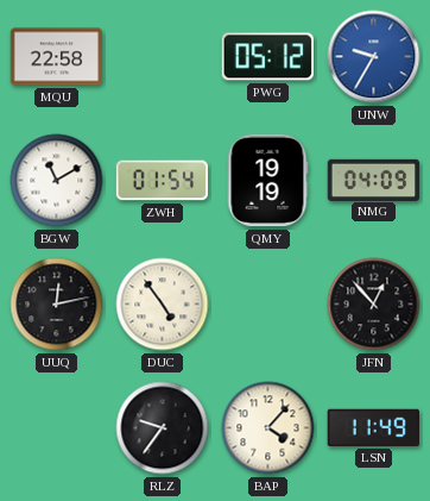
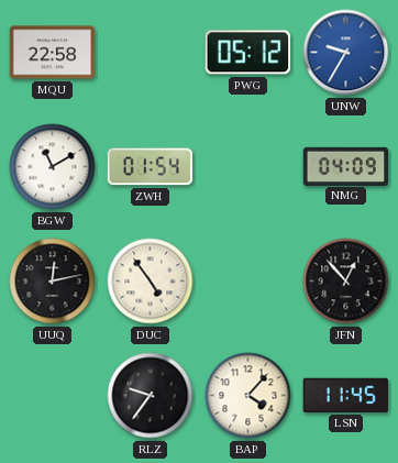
QMY: 19:19 -> none (267, 181)
LSN: 11:49 -> 11:45 (345, 395)
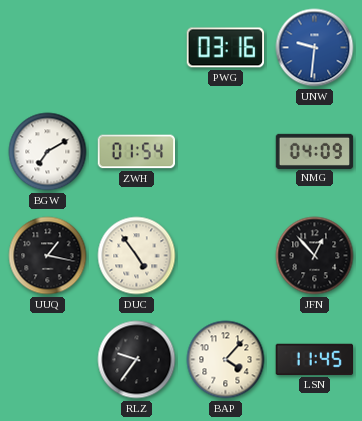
MQU: 22:58 -> none (53, 53)
PWG: 05:12 -> 03:16 (225, 48)
UNW: 9:35 -> 9:31 (315, 48)
BGW: 11:10 -> 7:10 (48, 152)
UUQ: 12:13 -> 1:17 (48, 256)
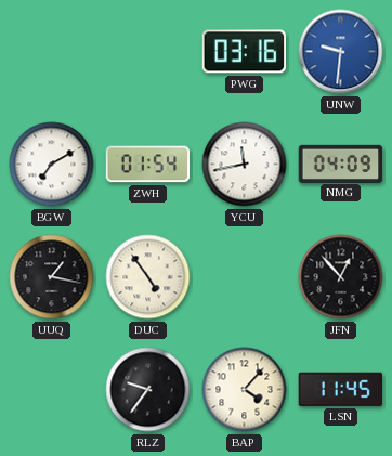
YCU: none -> 11:43 (245, 165)
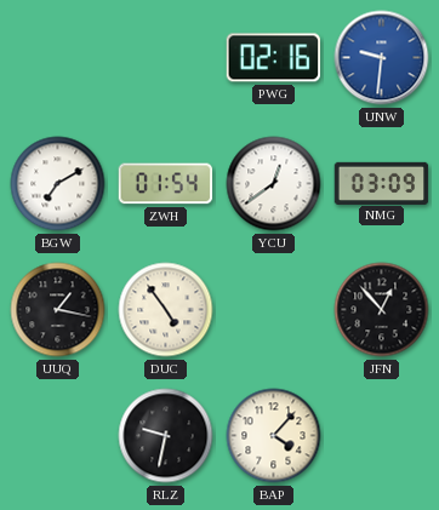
PWG: 03:16 -> 02:16 (273, 58)
YCU: 11:43 -> 12:39 (274, 184)
NMG: 04:09 -> 03:09 (382, 183)
RLZ: 9:36 -> 9:32 (166, 436)
LSN: 11:45 -> none (340, 389)
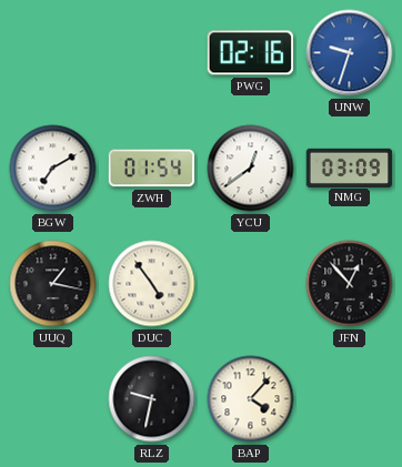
UNW: 9:31 -> 9:33 (350, 53)
